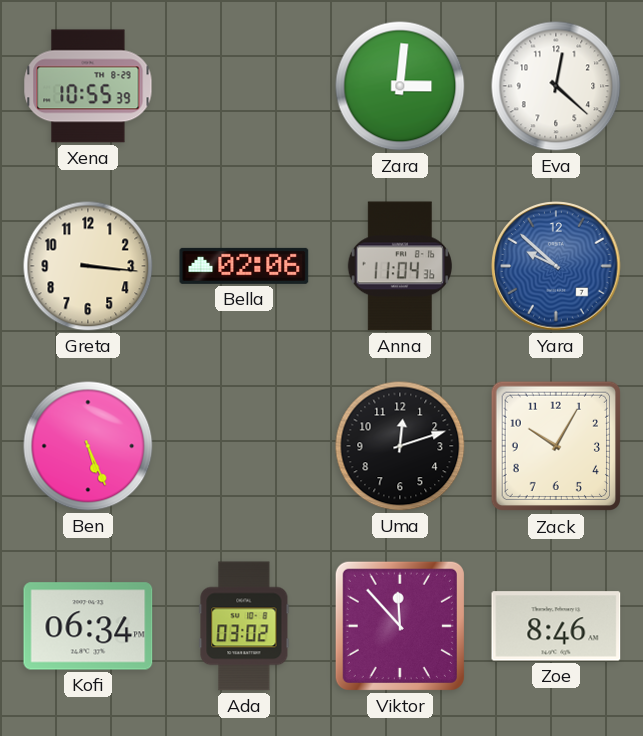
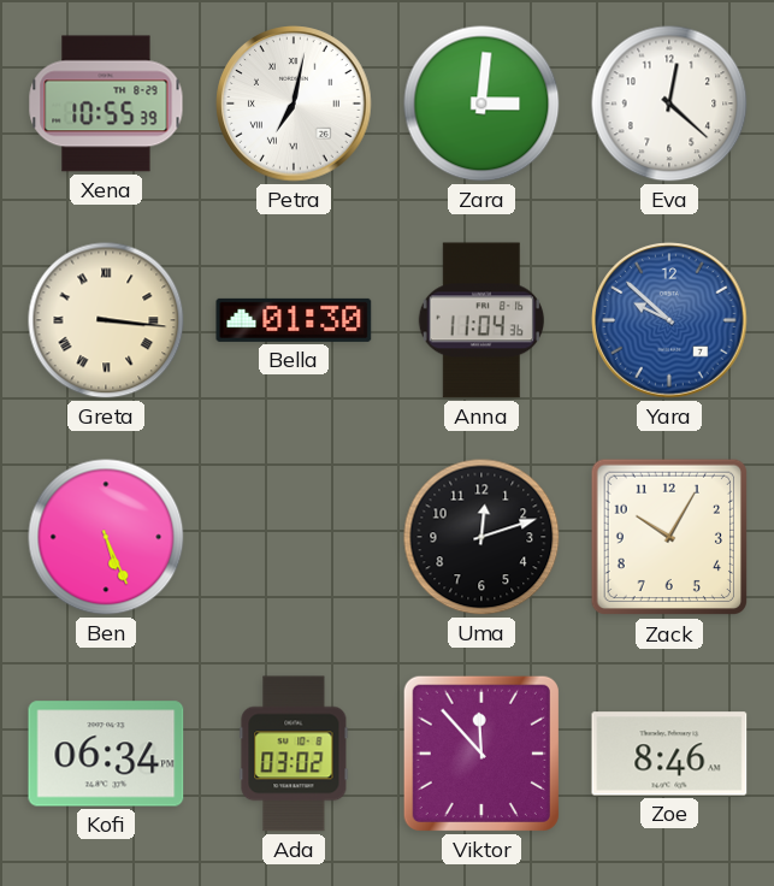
Petra: none -> 7:02 (294, 104)
Greta numerals: Arabic -> Roman (106, 320)
Bella: 02:06 -> 01:30 (294, 320)
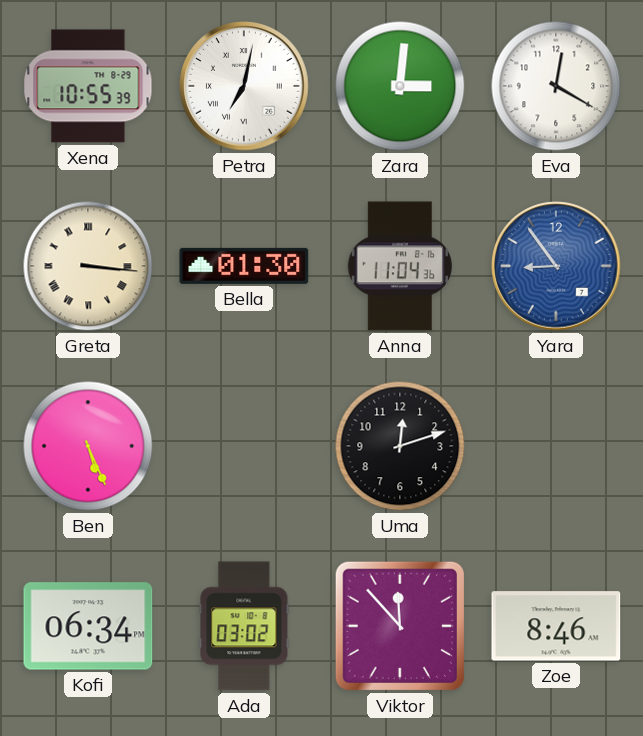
Eva: 12:22 -> 12:20 (556, 86)
Yara: 9:52 -> 8:54 (556, 266)
Zack: 10:05 -> none (669, 537)
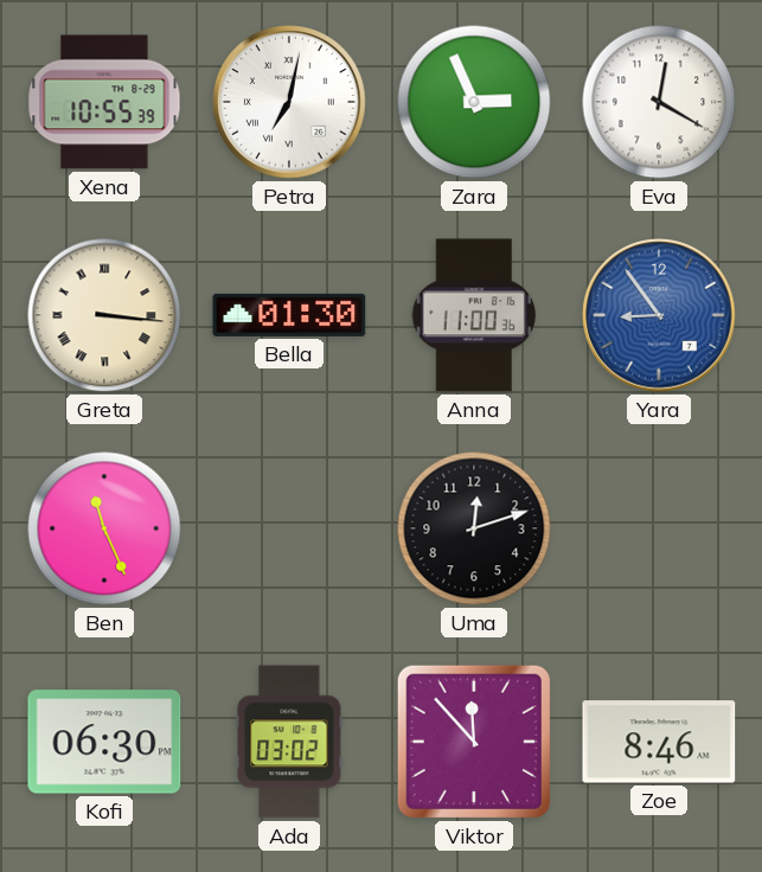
Zara: 3:01 -> 2:56 (474, 102)
Anna: 11:04 -> 11:00 (474, 315)
Ben: 5:26 -> 11:26 (104, 528)
Kofi: 06:34 -> 06:30 (104, 742)
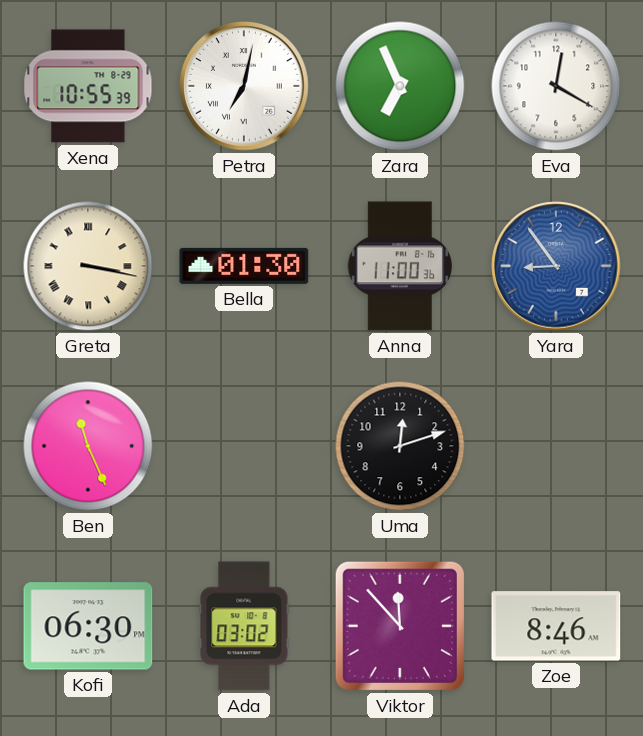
Zara: 2:56 -> 6:56 (400, 86)
Greta: 3:16 -> 3:17 (88, 266)
